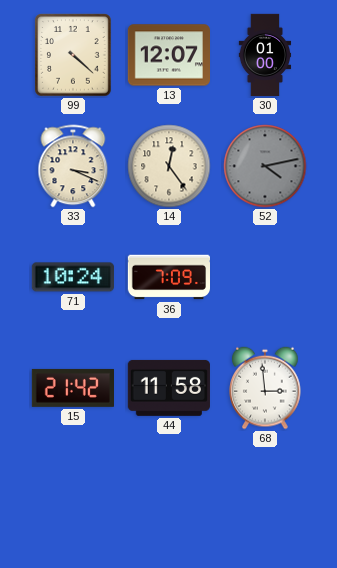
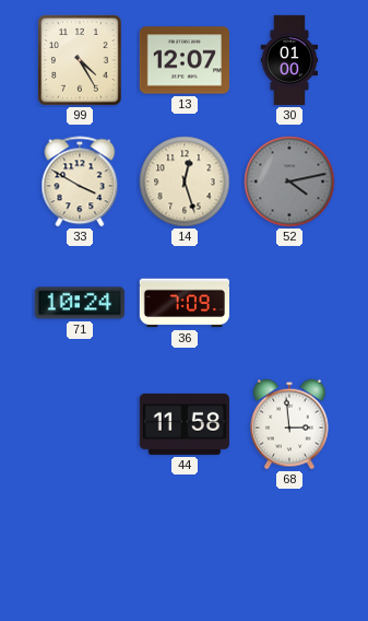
99: 4:22 -> 4:25 (80, 60)
33: 3:19 -> 3:50 (80, 181)
14: 12:24 -> 12:27 (185, 181)
15: 21:42 -> none (72, 388)
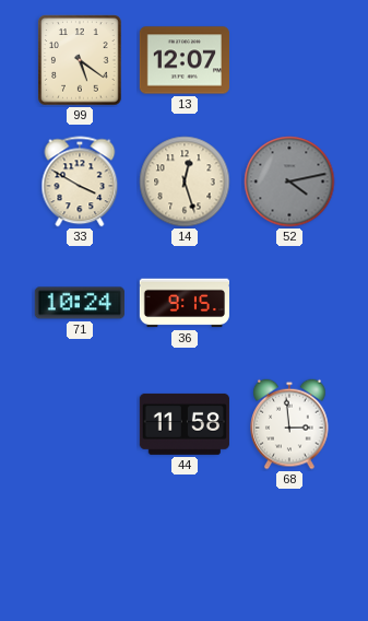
99: 4:25 -> 5:21 (80, 60)
30: 01:00 -> none (289, 60)
36: 7:09 -> 9:15 (185, 303)
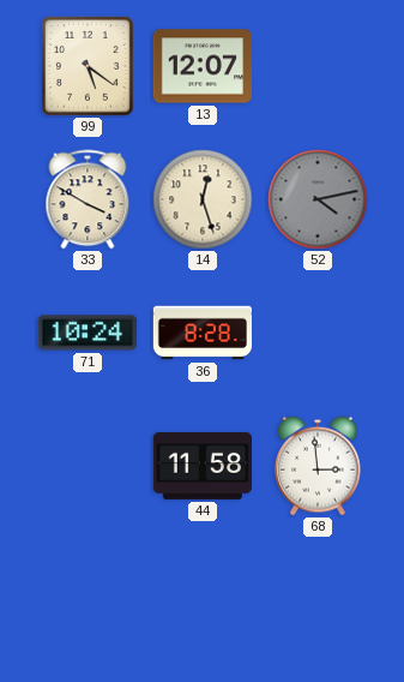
36: 9:15 -> 8:28 (203, 333)
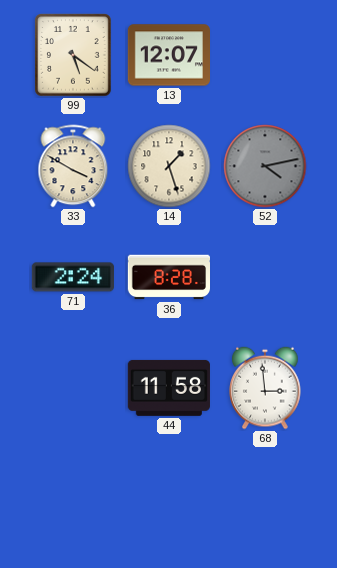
14: 12:27 -> 1:27 (169, 166)
71: 10:24 -> 2:24 (73, 277)
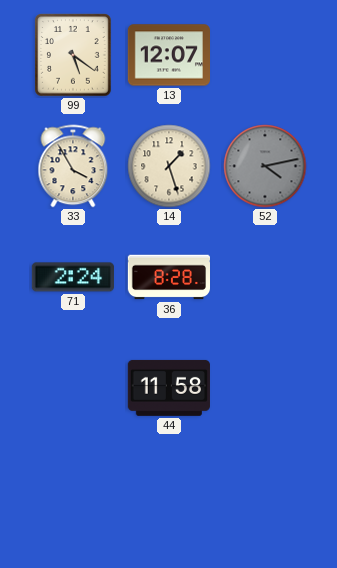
33: 3:50 -> 3:55 (73, 166)
68: 2:59 -> none (265, 388)
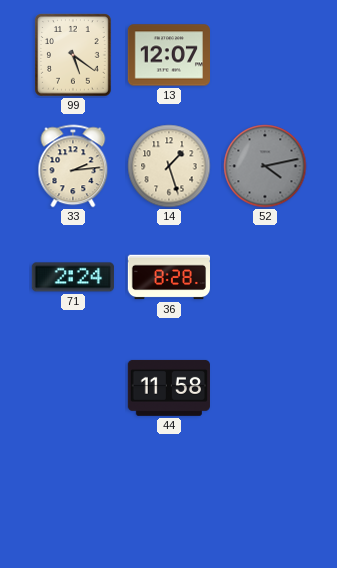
33: 3:55 -> 2:14 (73, 166)
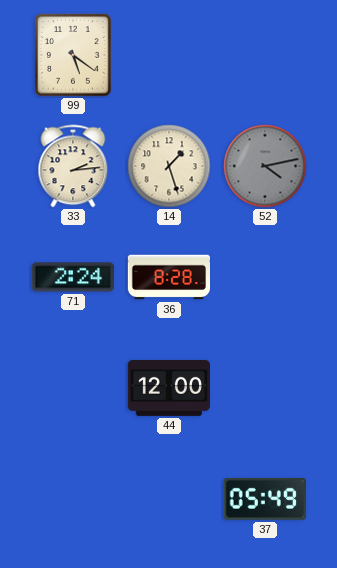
13: 12:07 -> none (168, 55)
44: 11:58 -> 12:00 (168, 388)
37: none -> 05:49 (265, 499)
